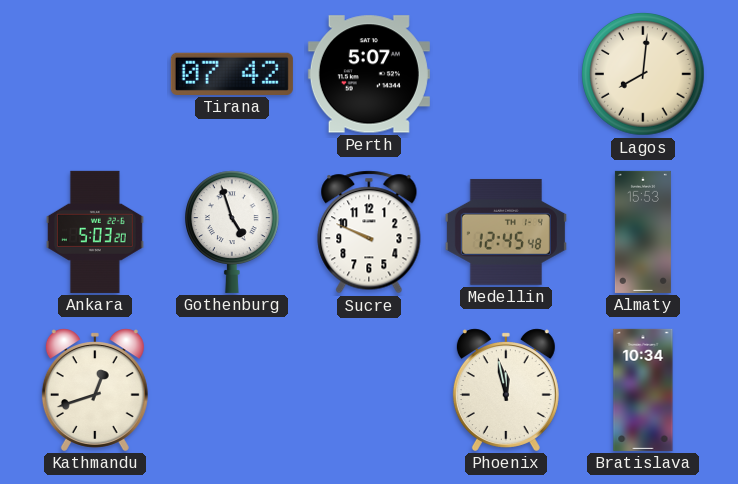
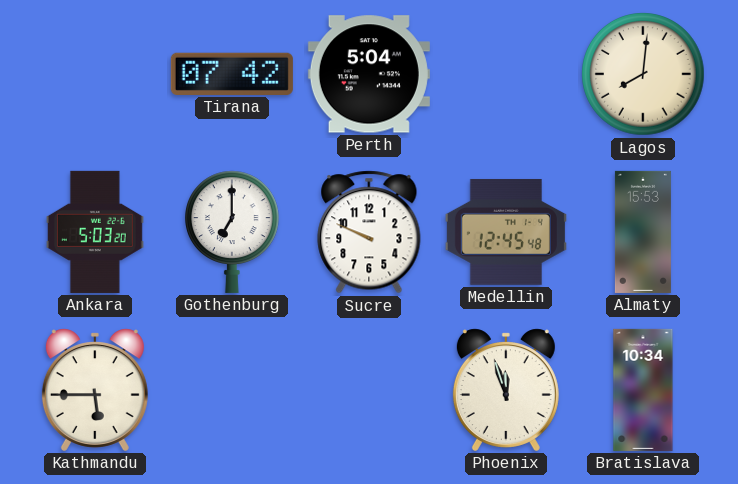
Perth: 5:07 -> 5:04 (369, 74)
Gothenburg: 4:57 -> 7:00 (233, 232)
Kathmandu: 12:42 -> 5:45 (95, 390)
Phoenix: 11:58 -> 11:57 (506, 390)
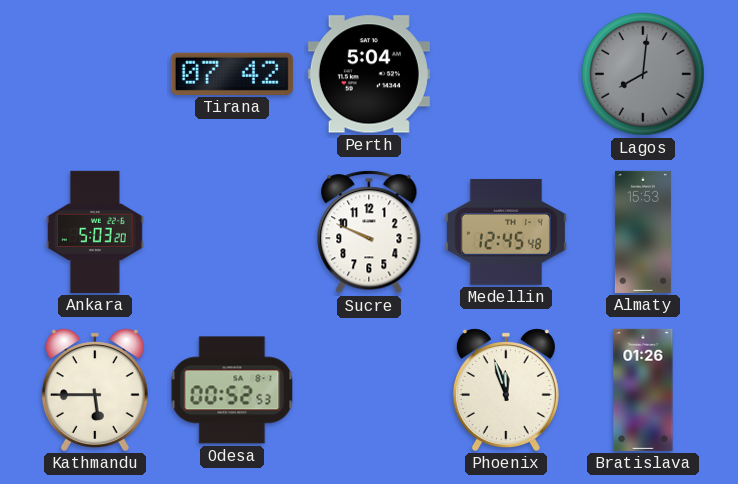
Lagos dial: cream -> grey (643, 74)
Gothenburg: 7:00 -> none (233, 232)
Odesa: none -> 00:52 (232, 390)
Bratislava: 10:34 -> 01:26 (643, 390)
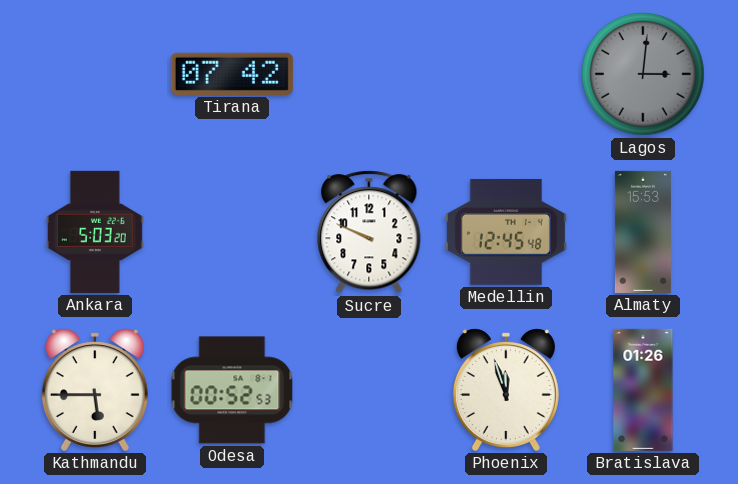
Perth: 5:04 -> none (369, 74)
Lagos: 8:01 -> 3:01 (643, 74)
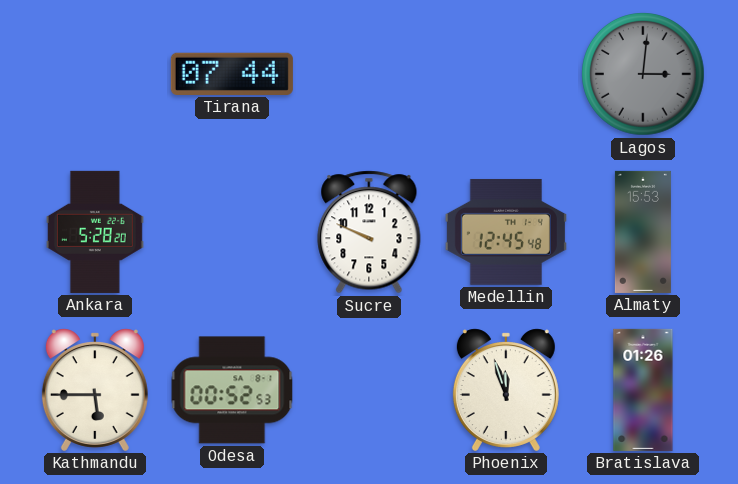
Tirana: 07:42 -> 07:44 (232, 74)
Ankara: 5:03 -> 5:28 (95, 232)
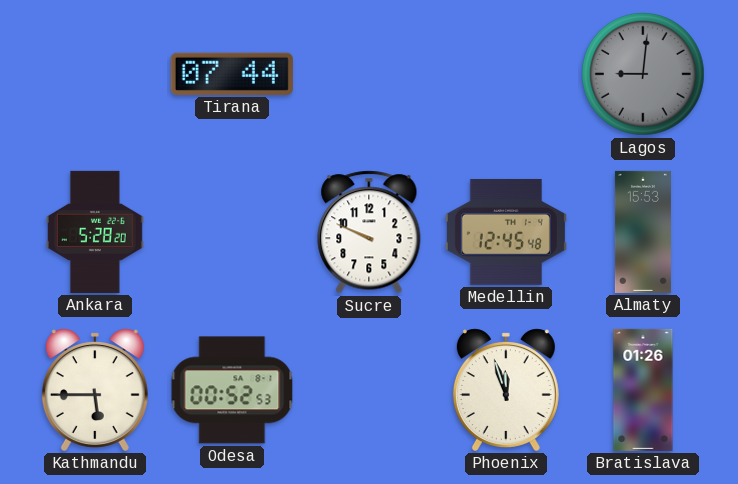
Lagos: 3:01 -> 9:01 (643, 74)
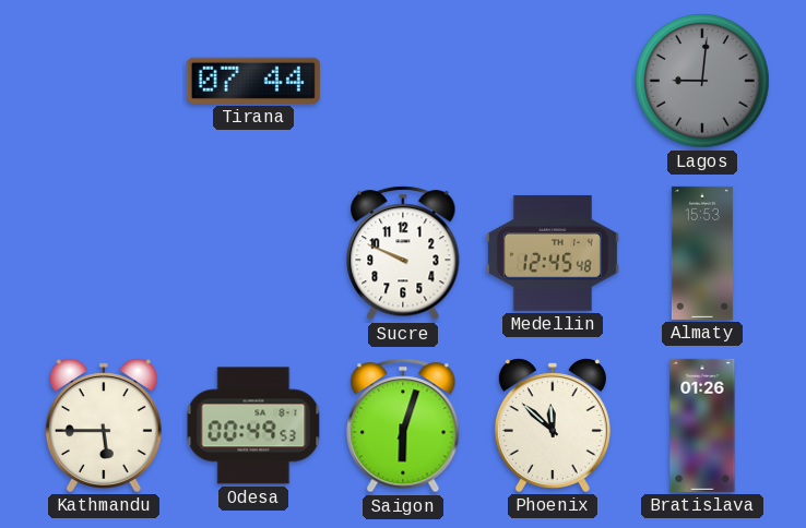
Ankara: 5:28 -> none (95, 232)
Odesa: 00:52 -> 00:49 (253, 425)
Saigon: none -> 6:03 (403, 425)
Phoenix: 11:57 -> 11:52 (553, 425)
